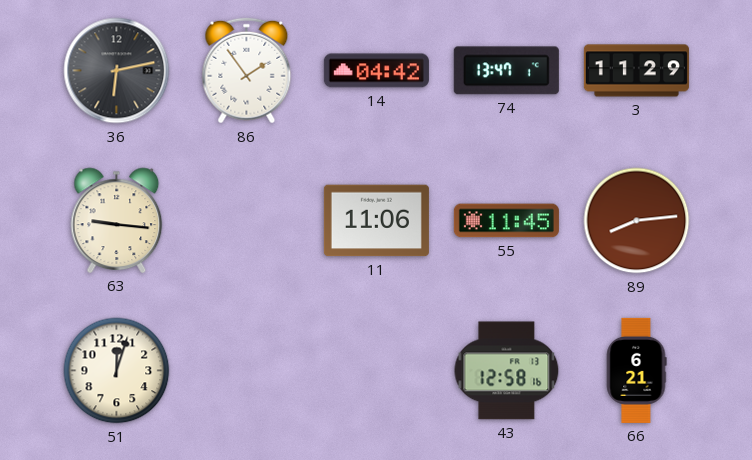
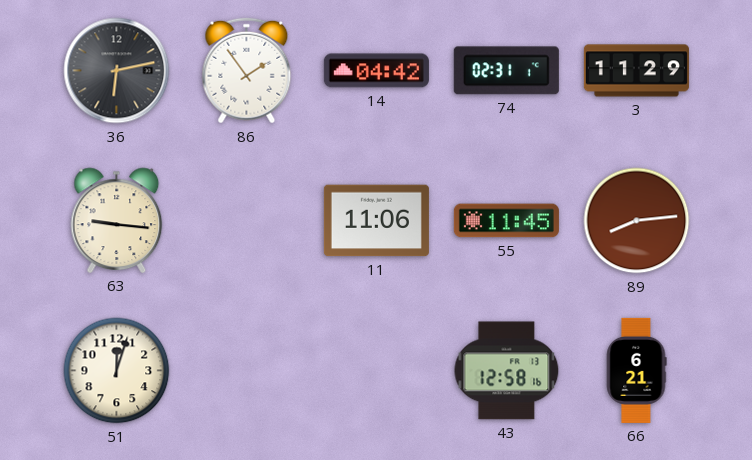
74: 13:47 -> 02:31 (506, 71)
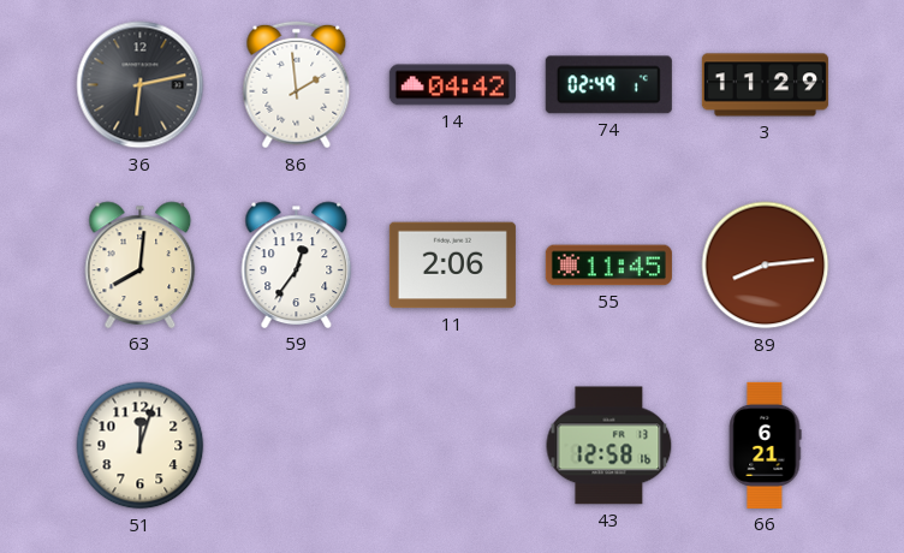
86: 1:54 -> 1:59 (297, 85)
74: 02:31 -> 02:49 (608, 85)
63: 9:16 -> 8:01 (141, 264)
59: none -> 12:36 (297, 264)
11: 11:06 -> 2:06 (452, 266)
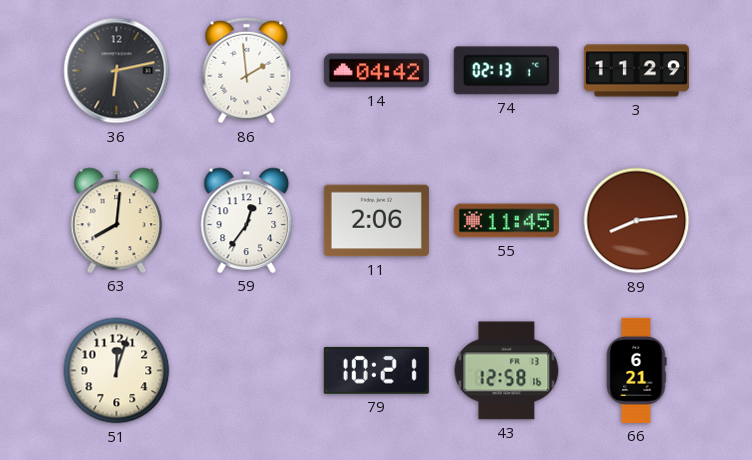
74: 02:49 -> 02:13 (506, 71)
79: none -> 10:21 (376, 370)
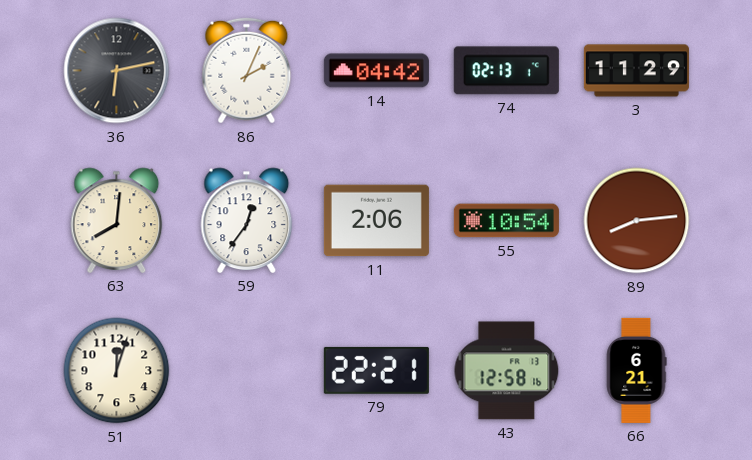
86: 1:59 -> 2:04 (247, 71)
55: 11:45 -> 10:54 (506, 221)
79: 10:21 -> 22:21 (376, 370)
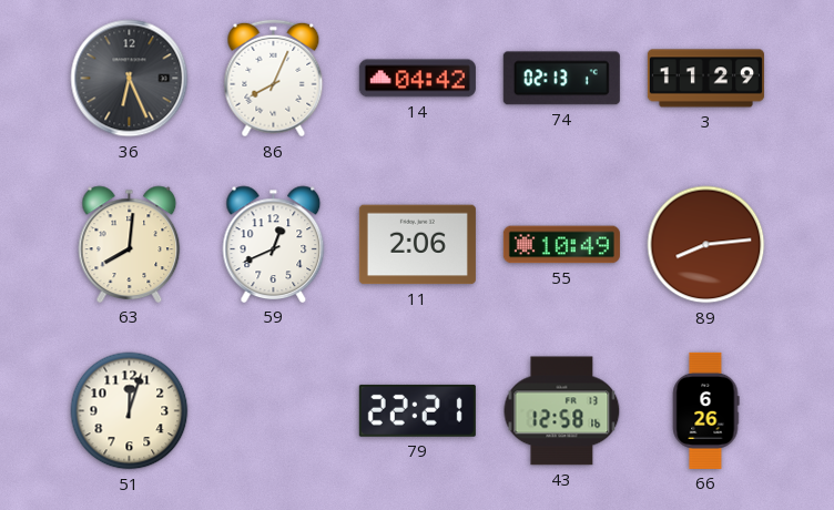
36: 6:13 -> 6:26 (130, 79)
86: 2:04 -> 8:04 (274, 79)
59: 12:36 -> 12:41 (274, 244)
55: 10:54 -> 10:49 (561, 245)
66: 6:21 -> 6:26 (705, 410)
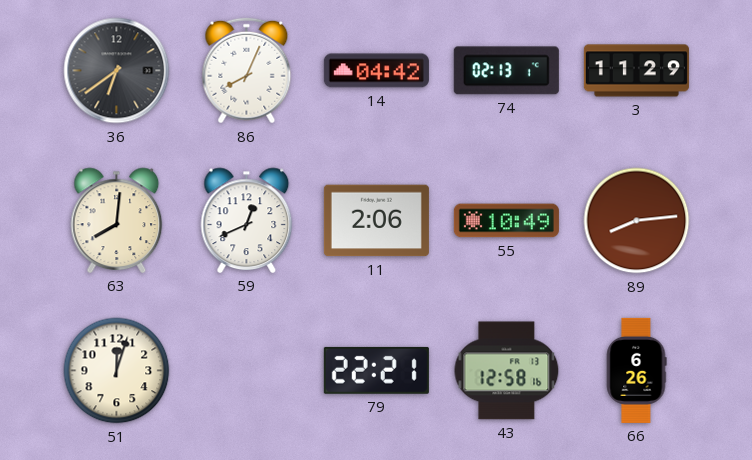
36: 6:26 -> 6:39 (117, 71)
